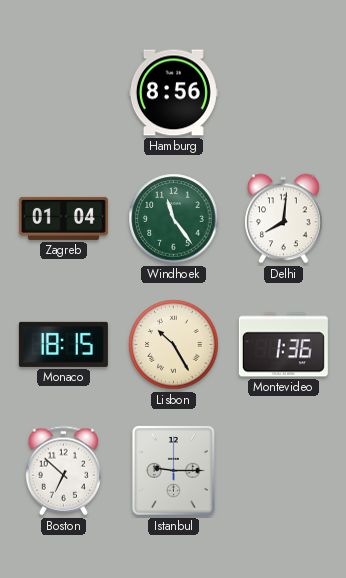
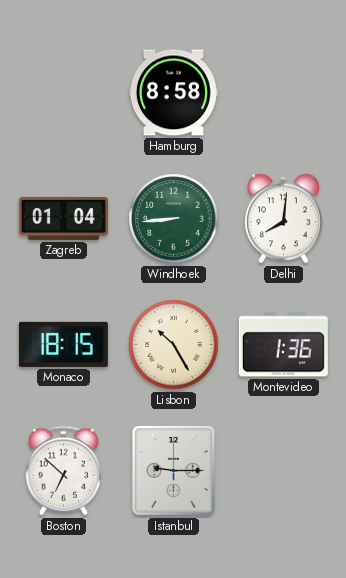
Hamburg: 8:56 -> 8:58 (173, 93)
Windhoek: 11:24 -> 8:44 (174, 219)
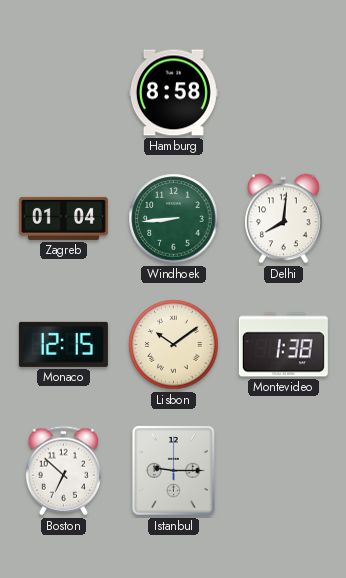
Monaco: 18:15 -> 12:15 (63, 344)
Lisbon: 10:25 -> 10:09 (174, 345)
Montevideo: 1:36 -> 1:38 (283, 345)
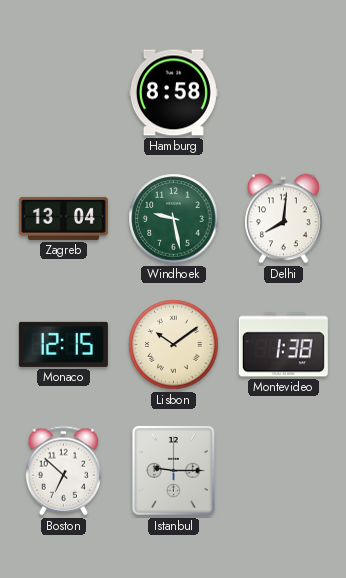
Zagreb: 01:04 -> 13:04 (63, 218)
Windhoek: 8:44 -> 9:28 (174, 219)
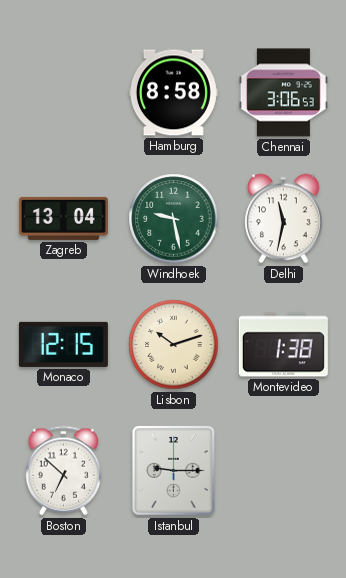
Chennai: none -> 3:06 (283, 93)
Delhi: 8:01 -> 11:32 (284, 219)
Lisbon: 10:09 -> 10:12 (174, 345)
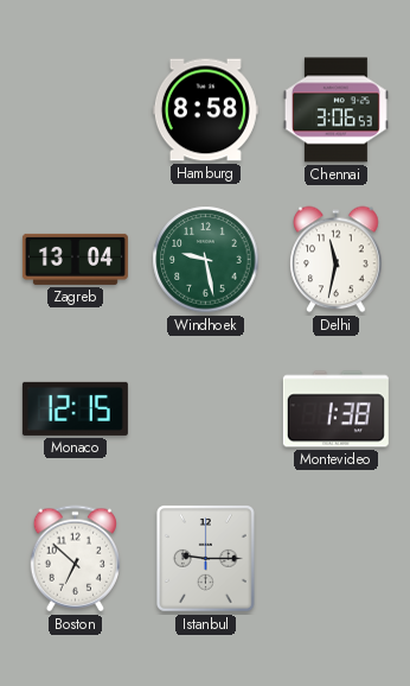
Lisbon: 10:12 -> none (174, 345)
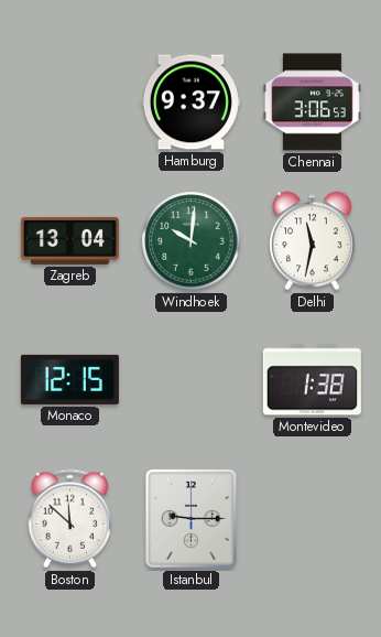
Hamburg: 8:58 -> 9:37 (190, 102)
Windhoek: 9:28 -> 10:01 (192, 241)
Boston: 6:52 -> 11:52 (69, 519)
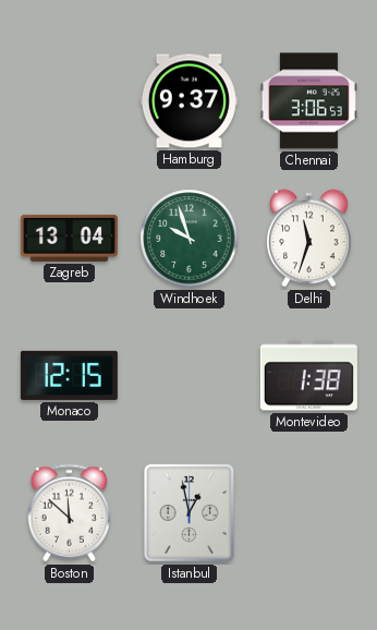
Windhoek: 10:01 -> 9:57 (190, 239)
Delhi: 11:32 -> 11:33 (309, 239)
Istanbul: 9:15 -> 12:58 (188, 513)
